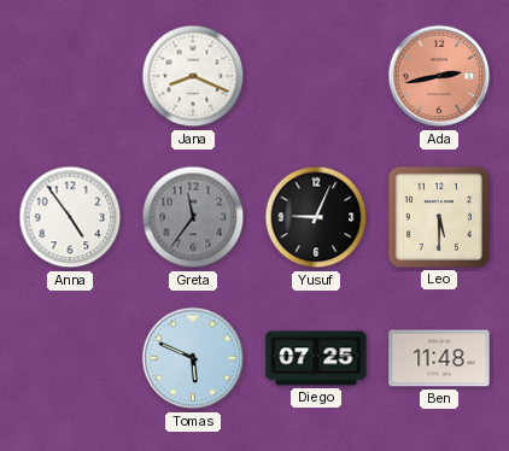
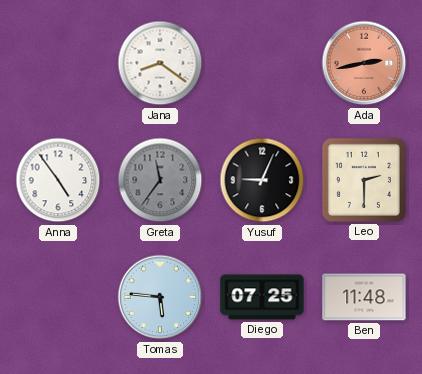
Jana: 8:19 -> 8:21 (160, 63)
Leo: 5:30 -> 2:30 (364, 180)
Tomas: 5:49 -> 5:46 (160, 297)
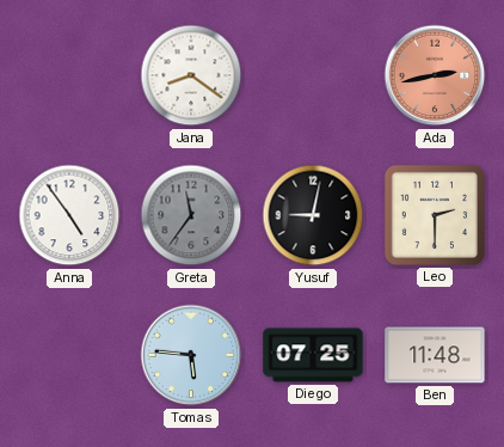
Yusuf: 9:04 -> 9:02 (313, 215)
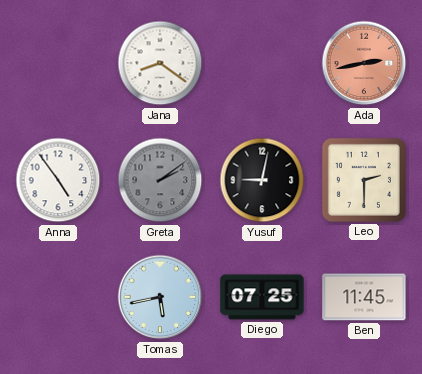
Greta: 11:36 -> 2:09 (160, 180)
Tomas: 5:46 -> 5:43 (160, 297)
Ben: 11:48 -> 11:45 (364, 297)
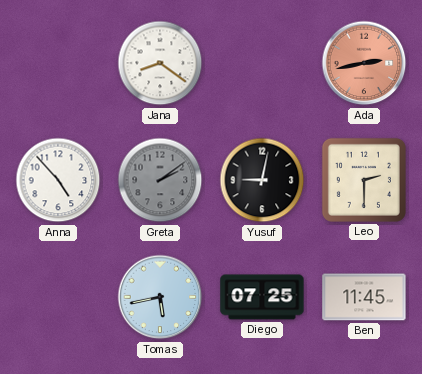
Anna: 4:54 -> 4:53 (58, 180)
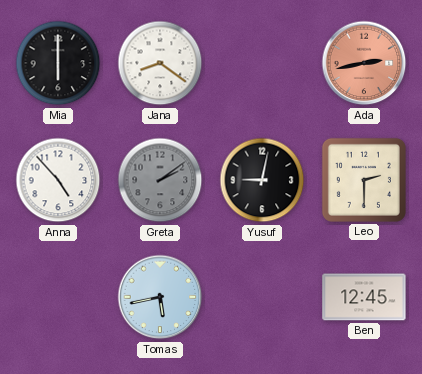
Mia: none -> 6:00 (58, 63)
Diego: 07:25 -> none (262, 297)
Ben: 11:45 -> 12:45 (364, 297)
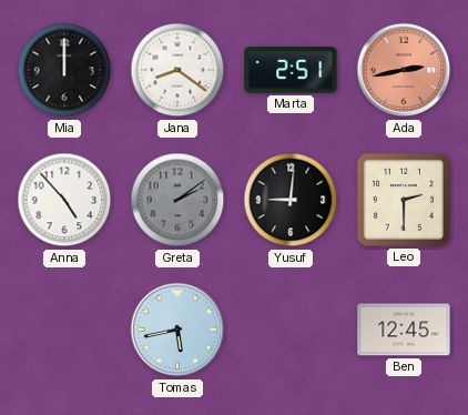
Mia: 6:00 -> 12:00 (64, 70)
Marta: none -> 2:51 (291, 70)
Yusuf: 9:02 -> 9:01 (291, 200)
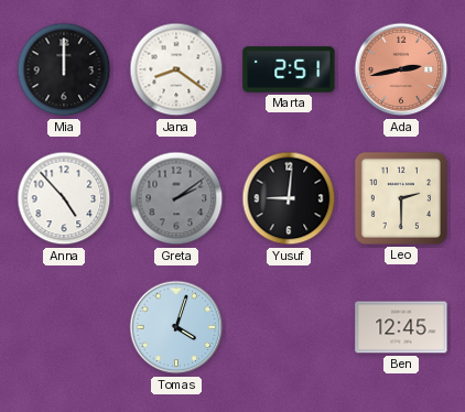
Tomas: 5:43 -> 4:03 (176, 327)
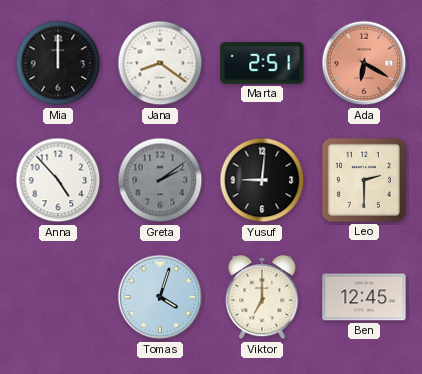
Ada: 2:43 -> 6:20 (364, 63)
Viktor: none -> 7:00 (262, 298)
